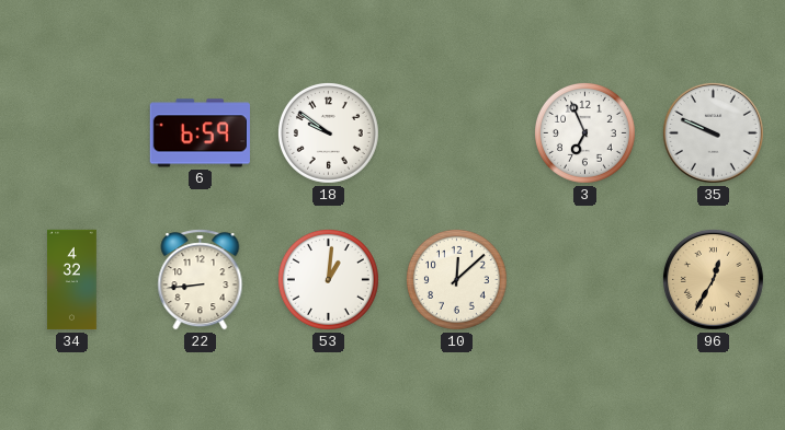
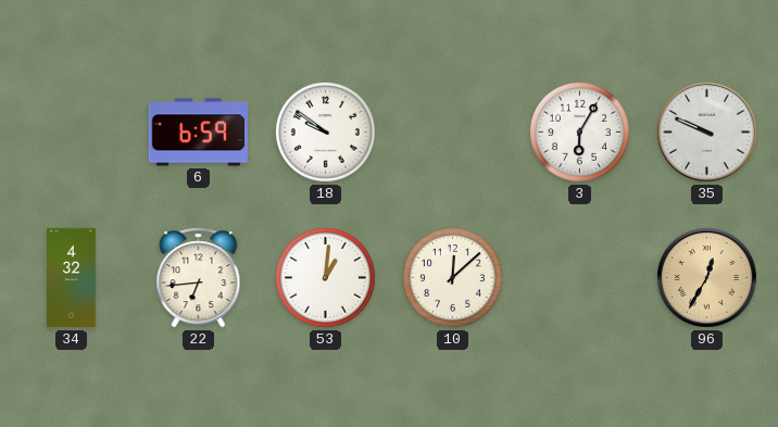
3: 6:56 -> 6:05 (579, 131)
22: 8:44 -> 6:44 (199, 278)
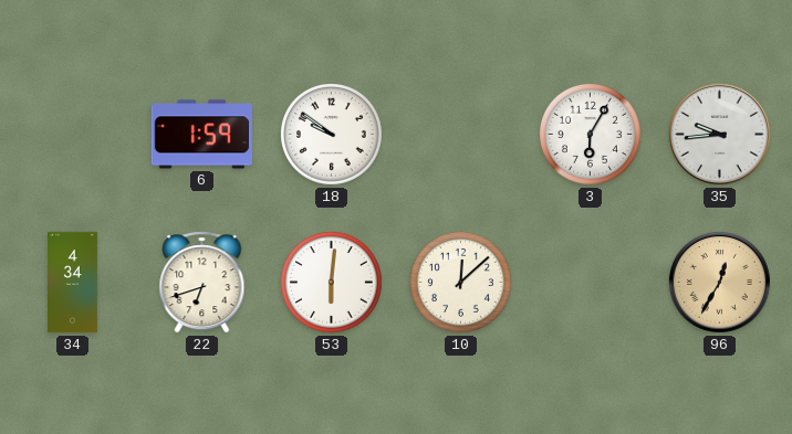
6: 6:59 -> 1:59 (201, 135)
35: 9:49 -> 9:44 (719, 134)
34: 4:32 -> 4:34 (73, 283)
22: 6:44 -> 6:42 (202, 283)
53: 1:01 -> 6:01 (331, 282)
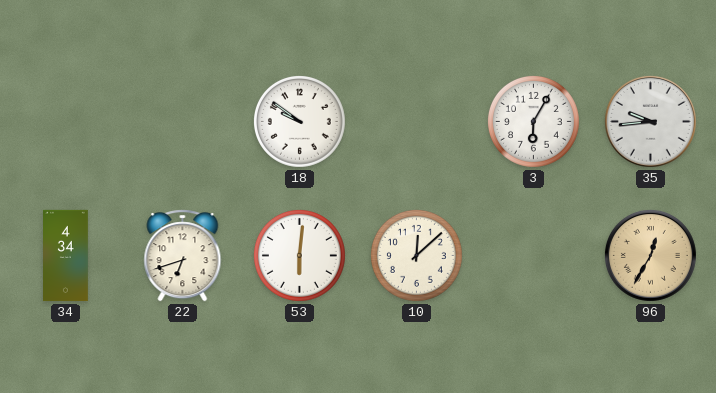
6: 1:59 -> none (201, 135)
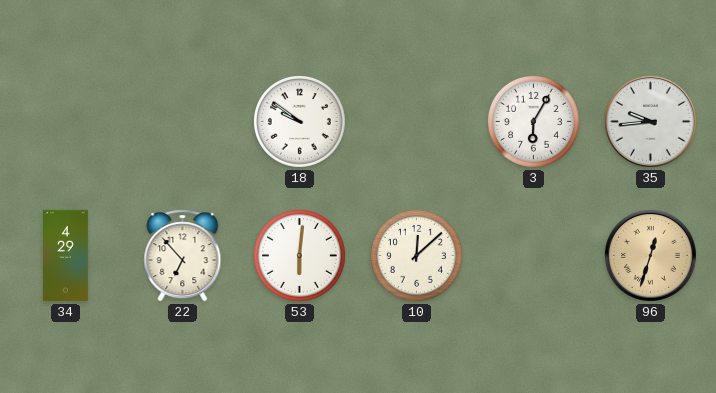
34: 4:34 -> 4:29 (66, 256)
22: 6:42 -> 6:53 (183, 256)
96: 12:35 -> 12:33 (650, 255)
